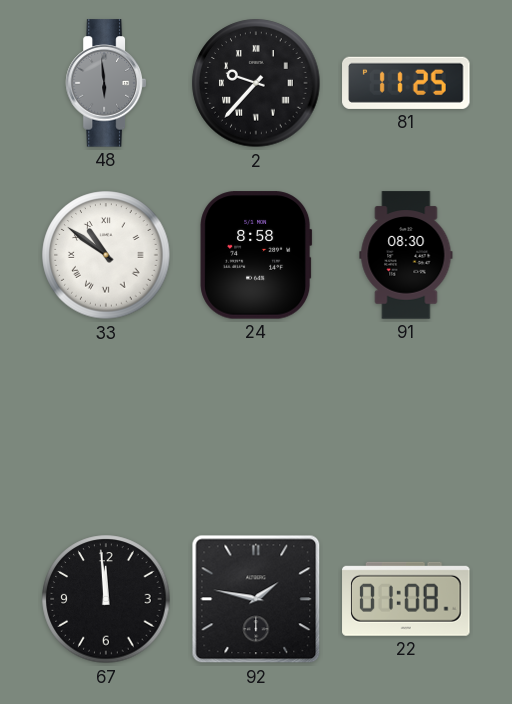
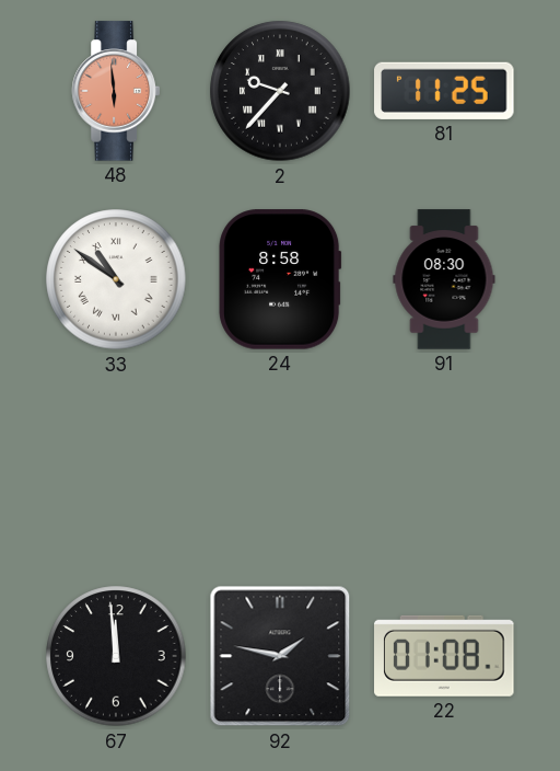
48 dial: grey -> salmon (115, 91)
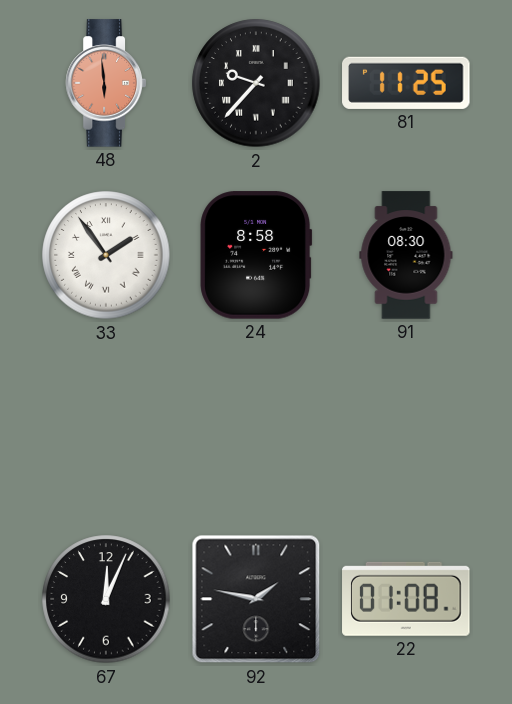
33: 10:51 -> 1:54 (106, 255)
67: 11:59 -> 12:04 (106, 599)
